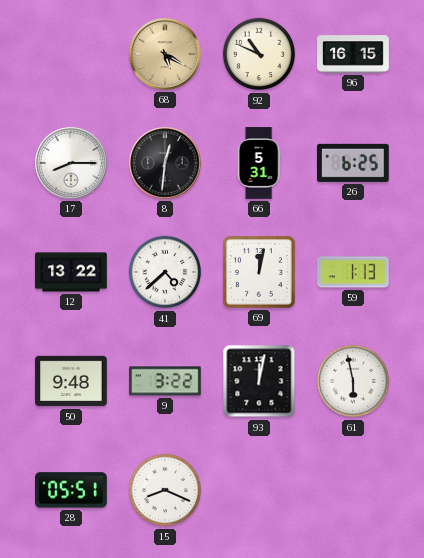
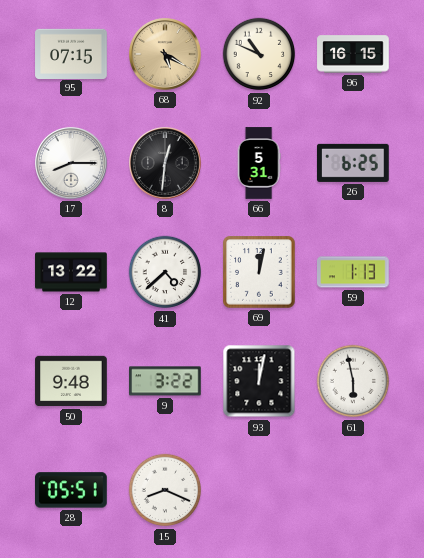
95: none -> 07:15 (71, 53)
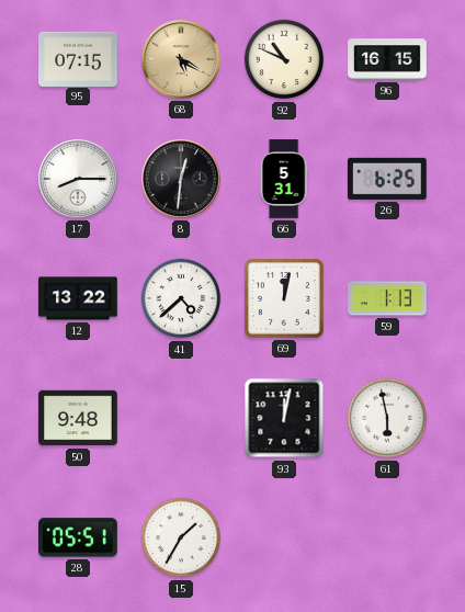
9: 3:22 -> none (166, 381)
15: 8:19 -> 1:35 (181, 537)
